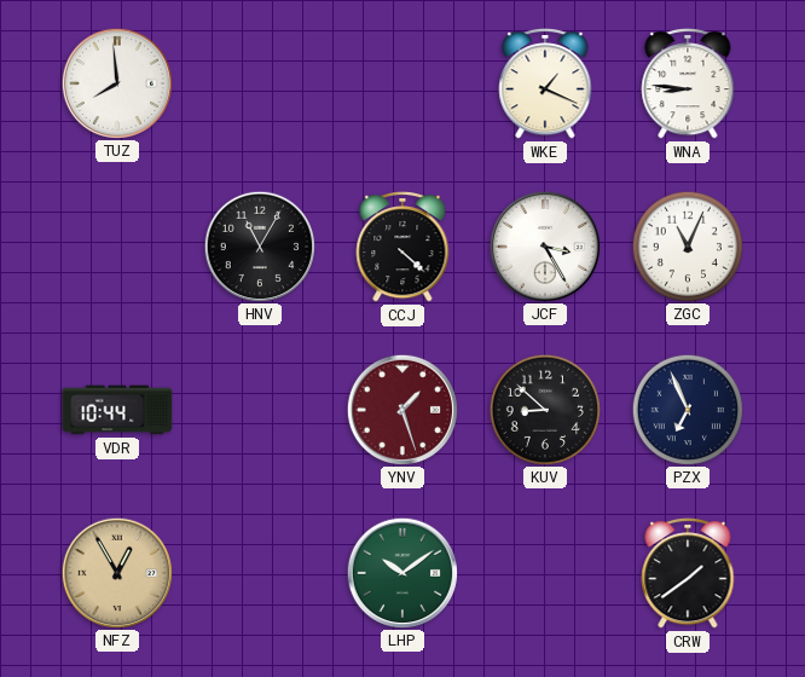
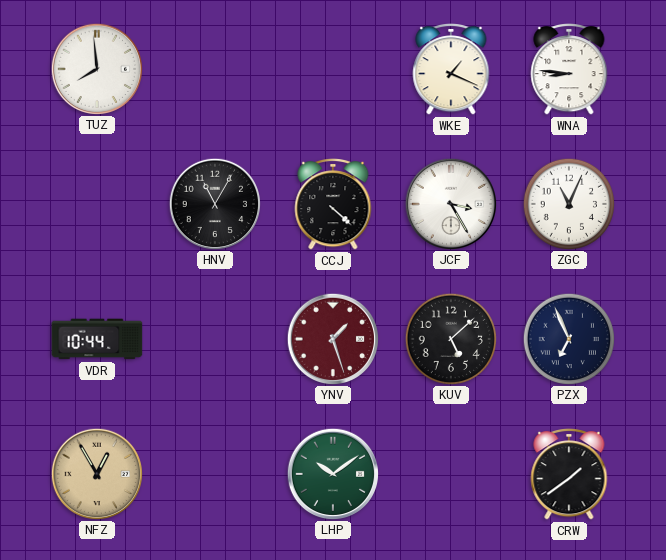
KUV: 8:52 -> 5:08 (450, 338)
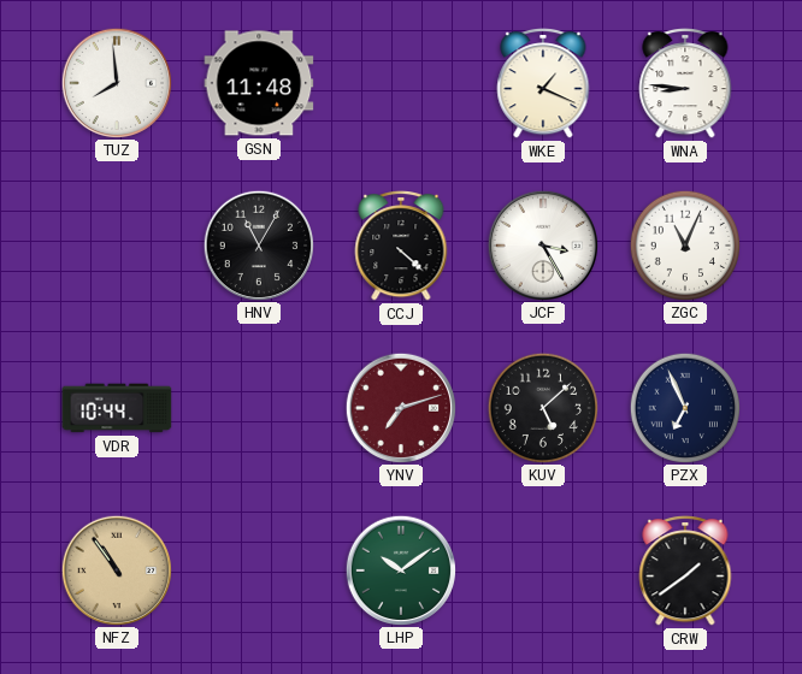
GSN: none -> 11:48 (259, 83)
YNV: 1:27 -> 7:12 (400, 407)
NFZ: 12:55 -> 10:54 (116, 569)
